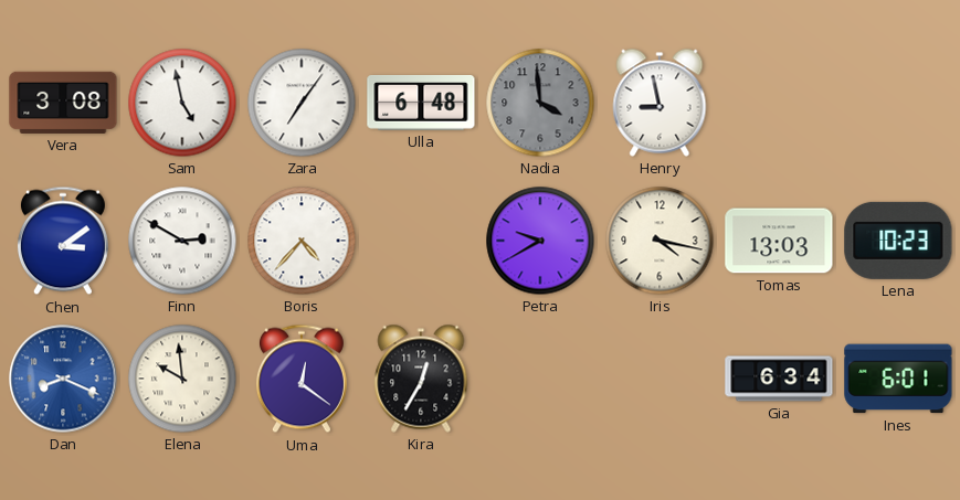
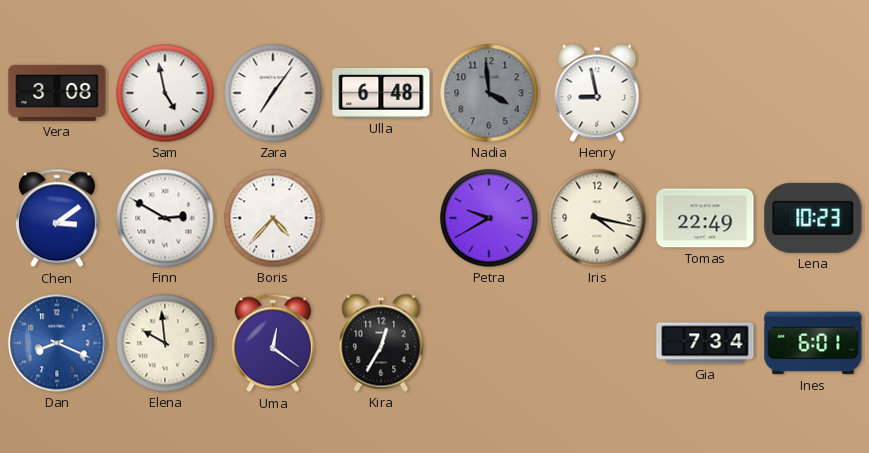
Tomas: 13:03 -> 22:49 (705, 218)
Gia: 6:34 -> 7:34 (705, 343)
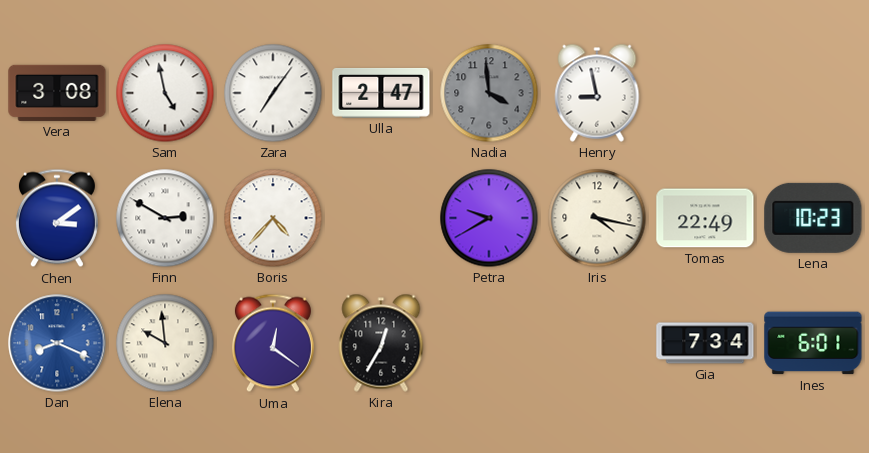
Ulla: 6:48 -> 2:47 (381, 93)
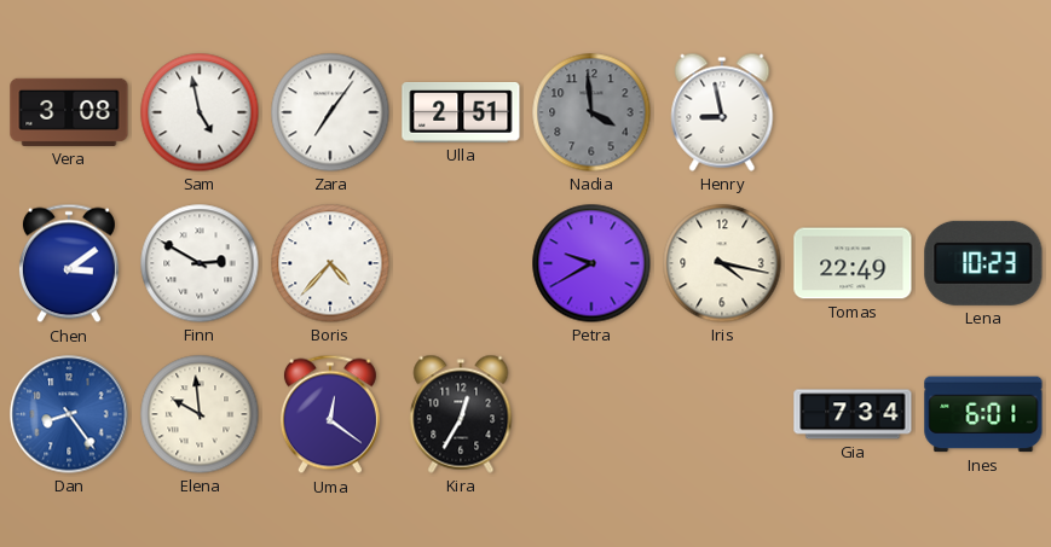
Ulla: 2:47 -> 2:51 (461, 112)
Dan: 8:19 -> 8:24 (69, 414)
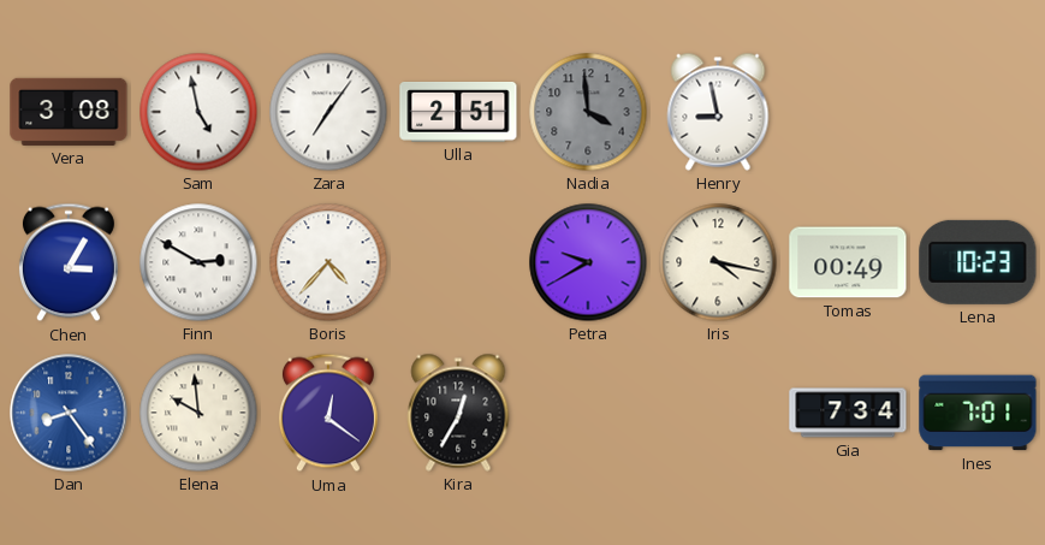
Chen: 3:09 -> 3:05 (69, 262)
Tomas: 22:49 -> 00:49 (848, 262)
Ines: 6:01 -> 7:01 (978, 413)
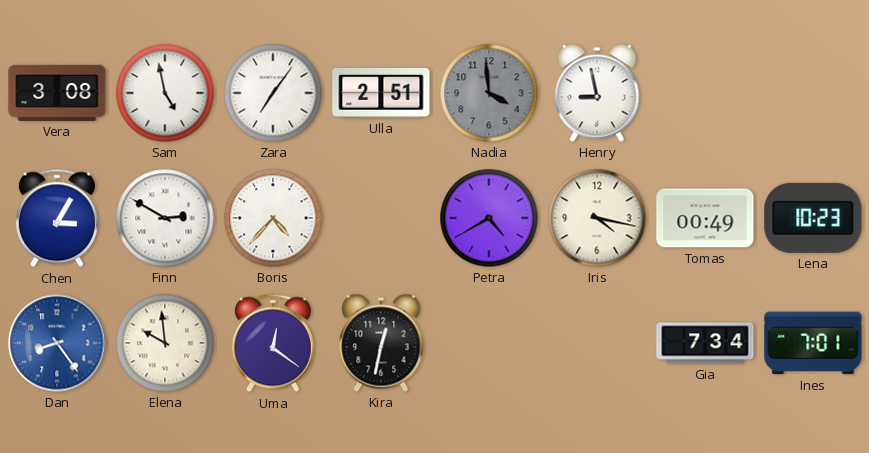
Petra: 9:40 -> 4:40 (489, 218)
Kira: 12:35 -> 12:32 (381, 343)
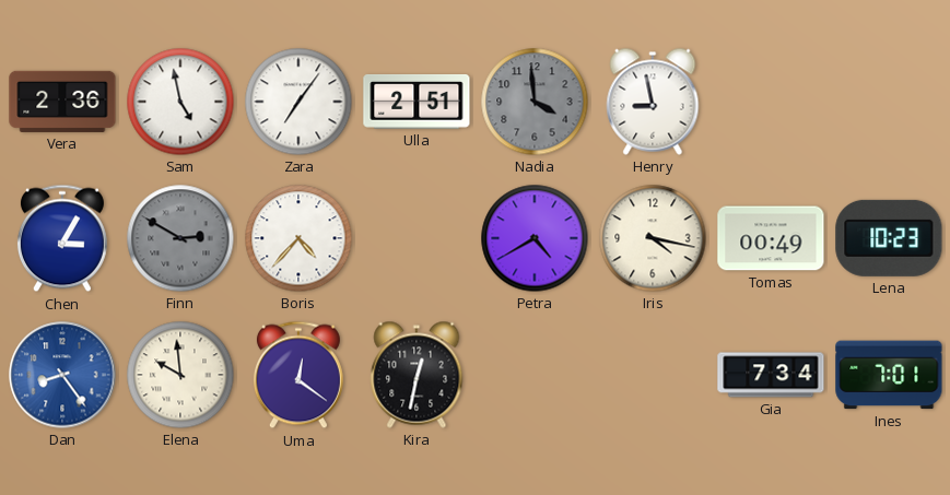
Vera: 3:08 -> 2:36 (62, 102)
Finn dial: white -> grey (180, 238)
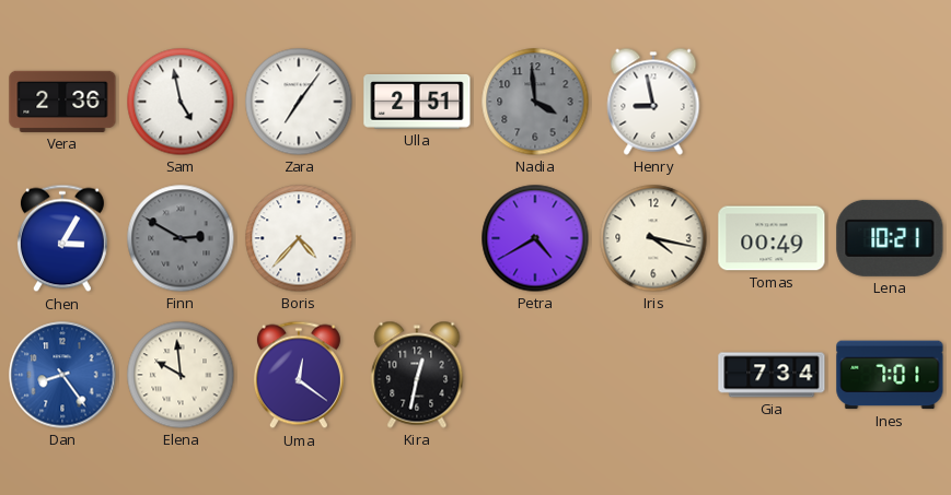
Lena: 10:23 -> 10:21 (890, 238)
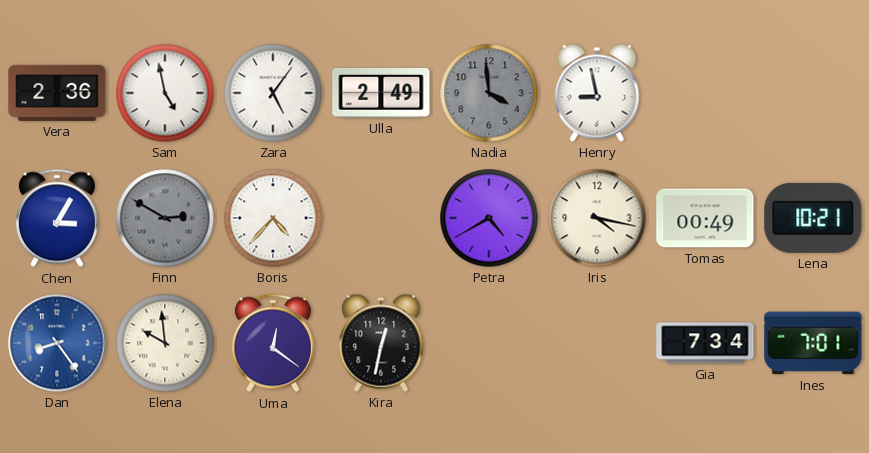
Zara: 7:06 -> 5:06 (273, 93)
Ulla: 2:51 -> 2:49 (381, 93)
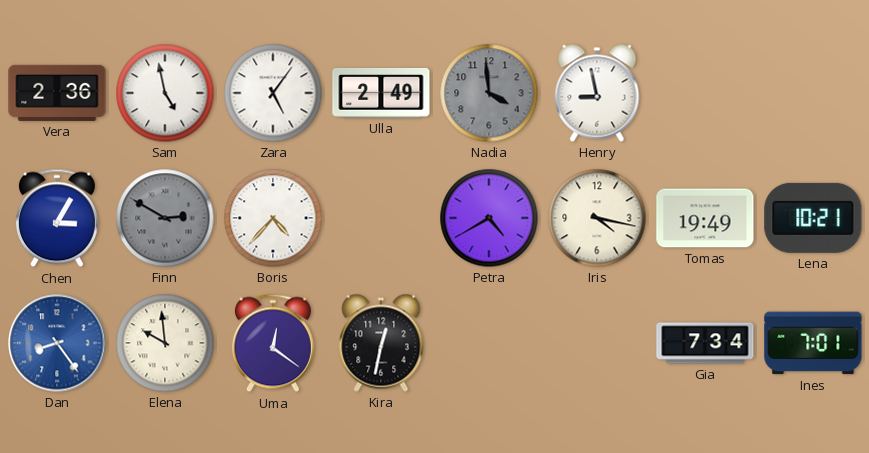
Tomas: 00:49 -> 19:49 (705, 218)
